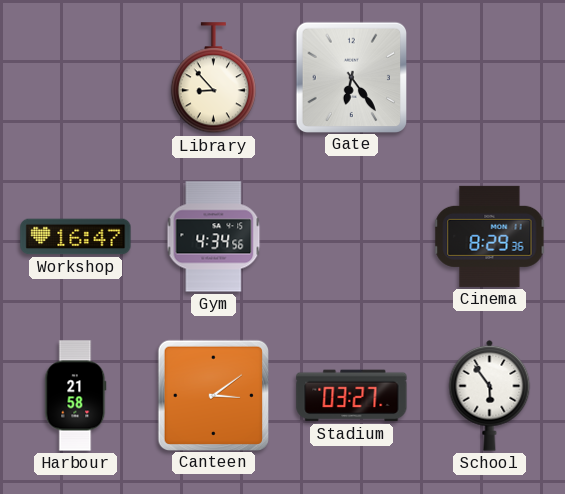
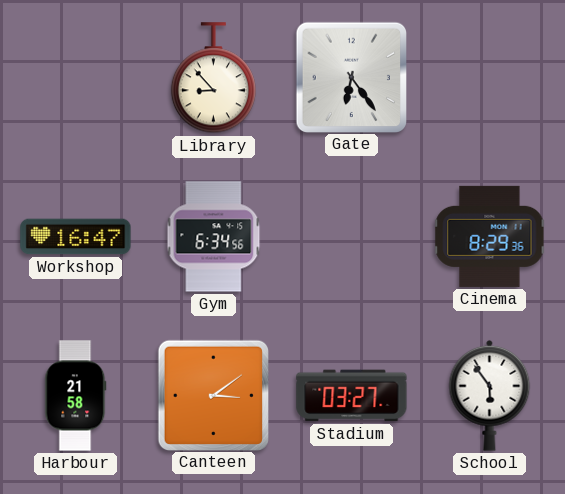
Gym: 4:34 -> 6:34 (214, 237)
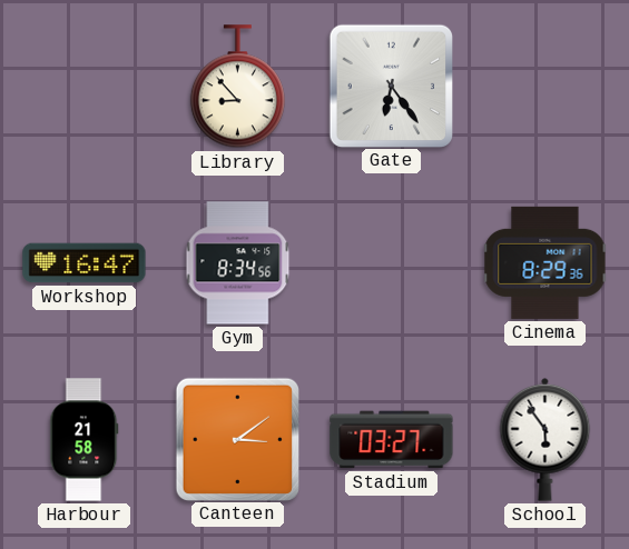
Gym: 6:34 -> 8:34 (238, 263)
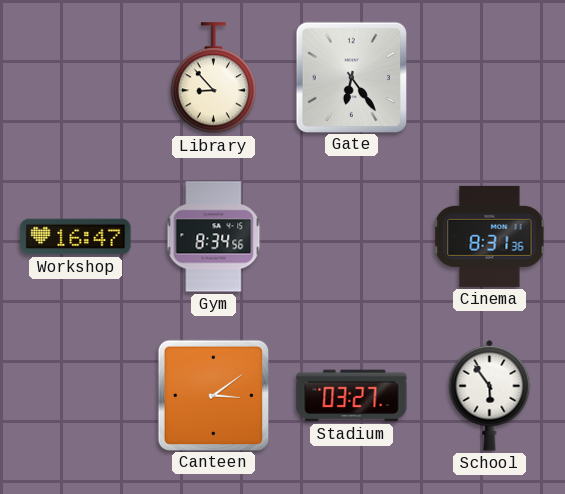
Cinema: 8:29 -> 8:31 (490, 236)
Harbour: 21:58 -> none (85, 440)
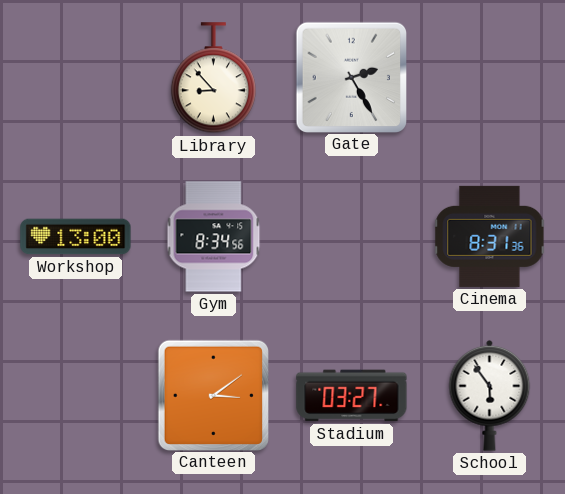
Gate: 6:24 -> 2:25 (351, 77)
Workshop: 16:47 -> 13:00 (76, 237)
